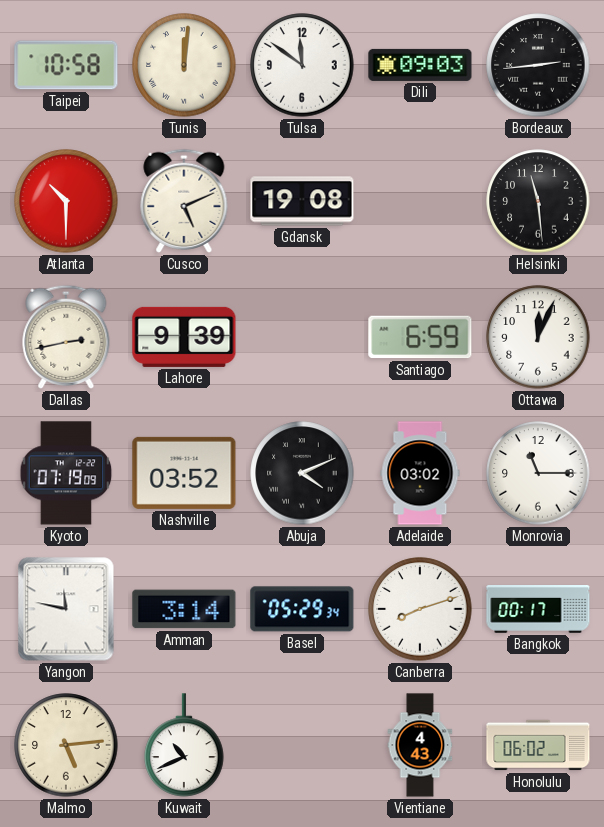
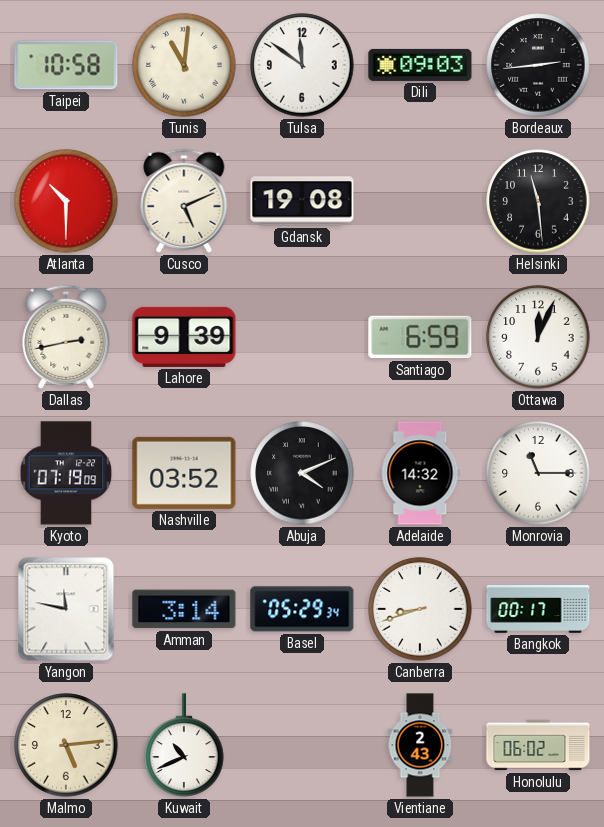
Tunis: 12:01 -> 11:01 (184, 65)
Adelaide: 03:02 -> 14:32 (420, 473)
Canberra: 8:12 -> 8:42 (420, 609)
Vientiane: 4:43 -> 2:43 (420, 745)
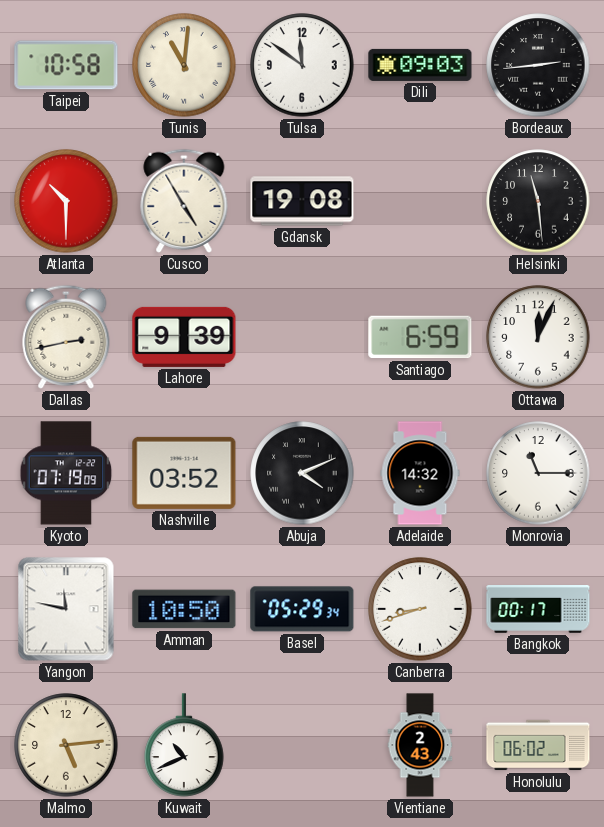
Cusco: 5:11 -> 4:55 (184, 201)
Amman: 3:14 -> 10:50 (184, 609)
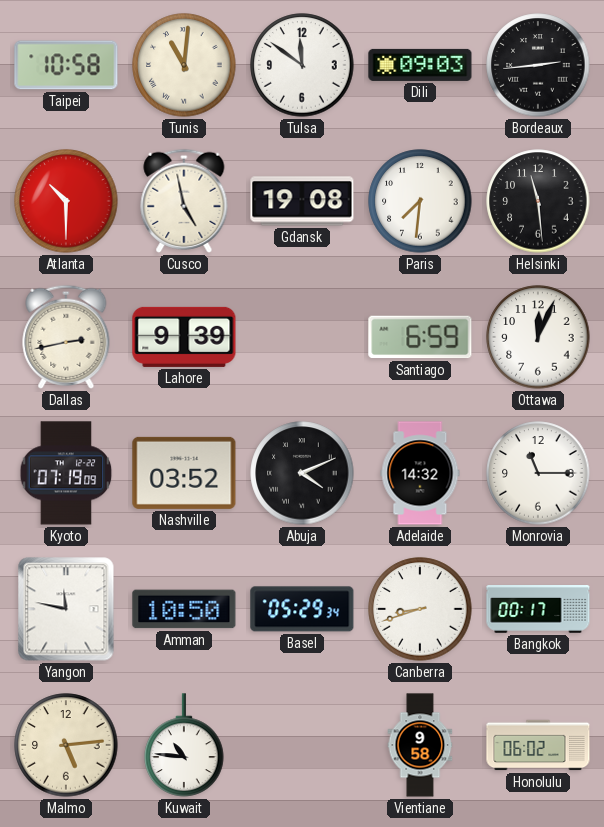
Cusco: 4:55 -> 4:58 (184, 201)
Paris: none -> 7:31 (420, 201)
Kuwait: 10:41 -> 10:46 (184, 745)
Vientiane: 2:43 -> 9:58 (420, 745)
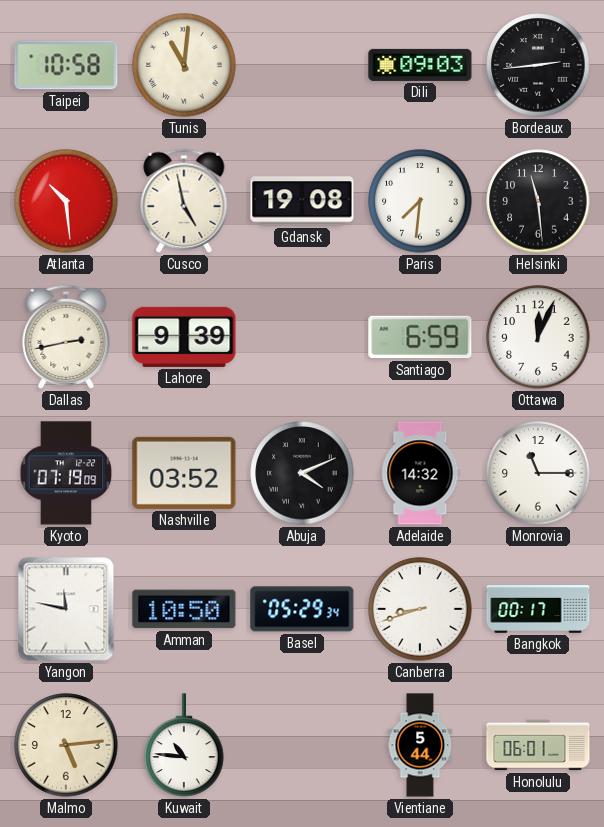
Tulsa: 11:51 -> none (302, 65)
Atlanta: 10:30 -> 10:29 (66, 201)
Vientiane: 9:58 -> 5:44 (420, 745)
Honolulu: 06:02 -> 06:01 (538, 745)
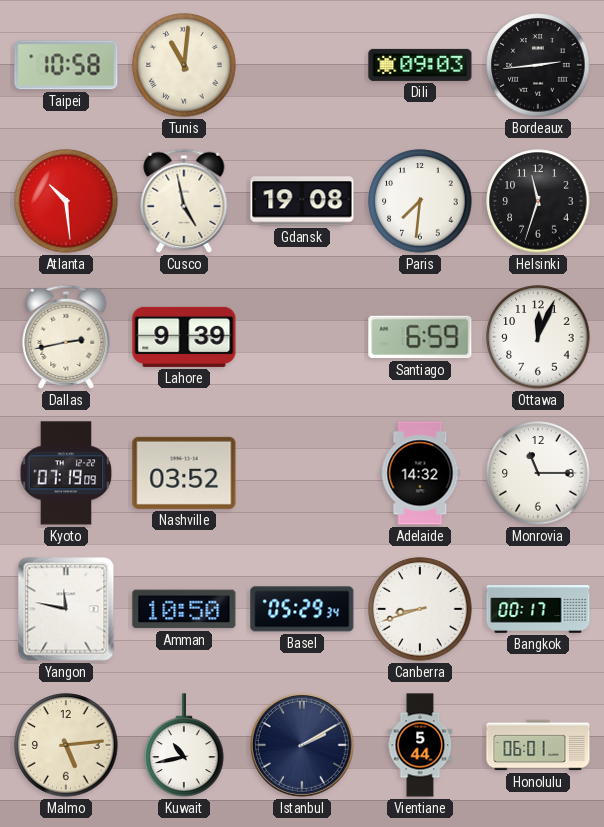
Helsinki: 11:29 -> 11:33 (538, 201)
Abuja: 4:11 -> none (302, 473)
Kuwait: 10:46 -> 10:43 (184, 745)
Istanbul: none -> 2:10 (302, 745)
